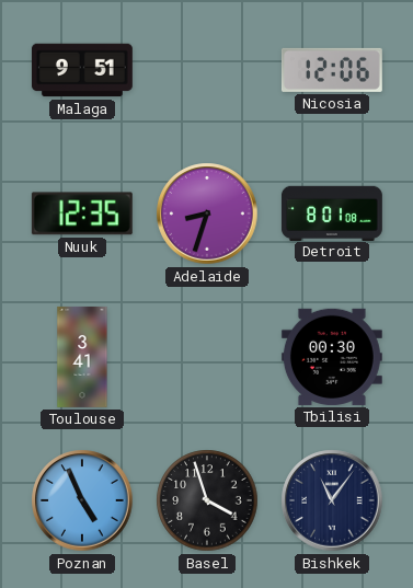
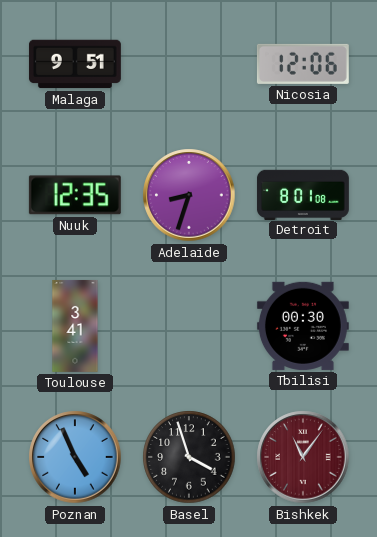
Bishkek dial: navy -> burgundy (303, 457)
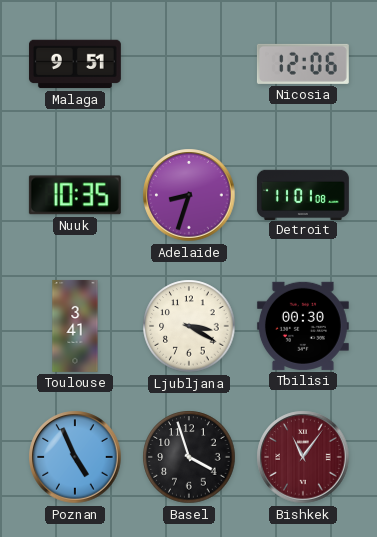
Nuuk: 12:35 -> 10:35 (75, 195)
Detroit: 8:01 -> 11:01 (303, 194)
Ljubljana: none -> 3:20 (189, 326)
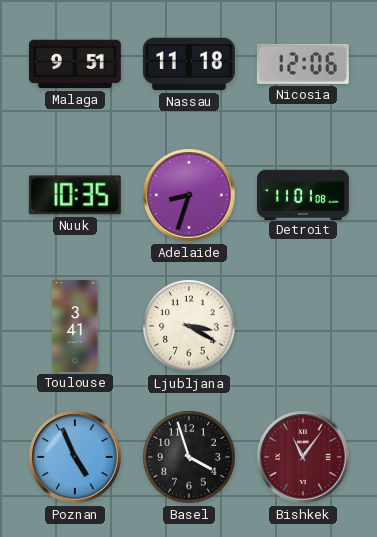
Nassau: none -> 11:18 (189, 64)
Tbilisi: 00:30 -> none (303, 326)
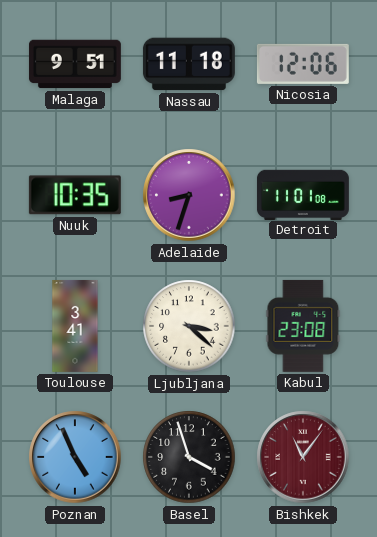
Ljubljana: 3:20 -> 3:22 (189, 326)
Kabul: none -> 23:08 (303, 326)
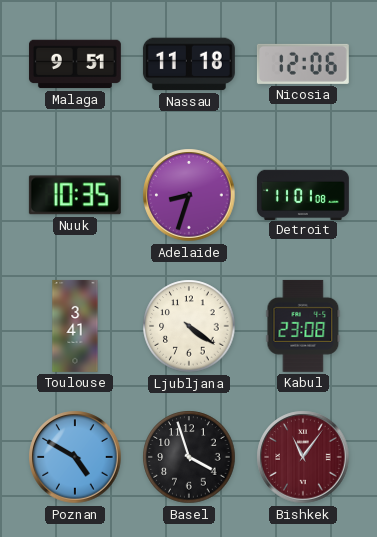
Ljubljana: 3:22 -> 4:21 (189, 326)
Poznan: 4:56 -> 4:50 (75, 457)
